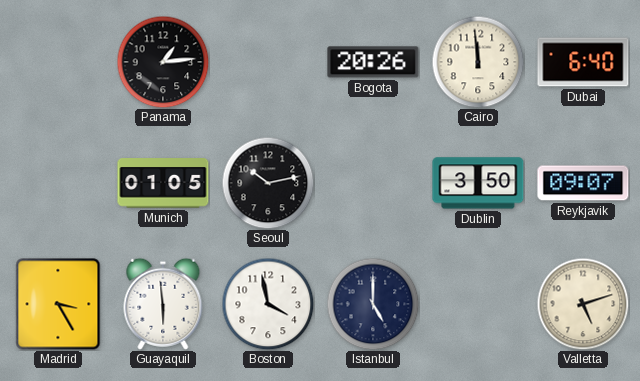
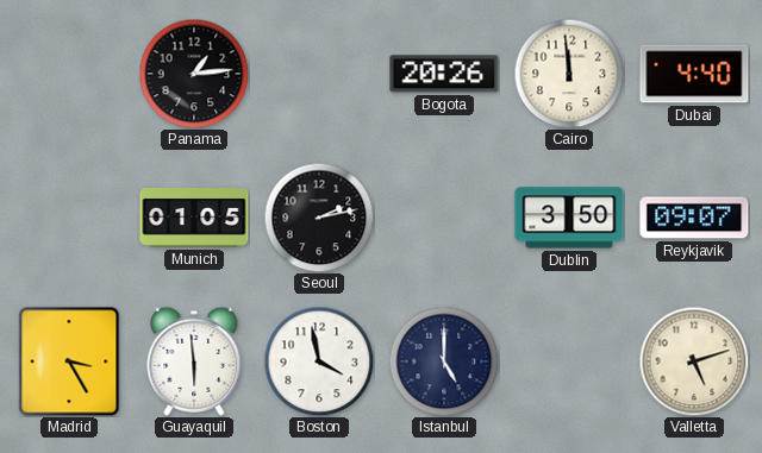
Dubai: 6:40 -> 4:40 (694, 74)
Seoul: 10:13 -> 2:13 (319, 218)
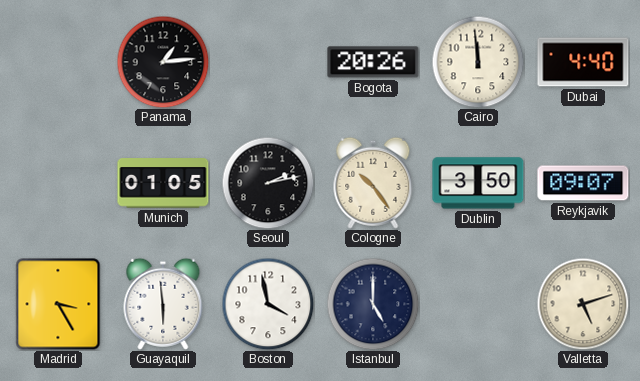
Cologne: none -> 10:24 (373, 183)
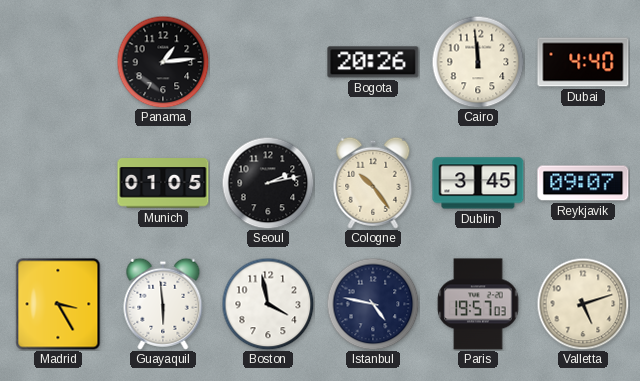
Dublin: 3:50 -> 3:45 (478, 183)
Istanbul: 5:00 -> 4:47 (373, 304)
Paris: none -> 19:57 (478, 304)
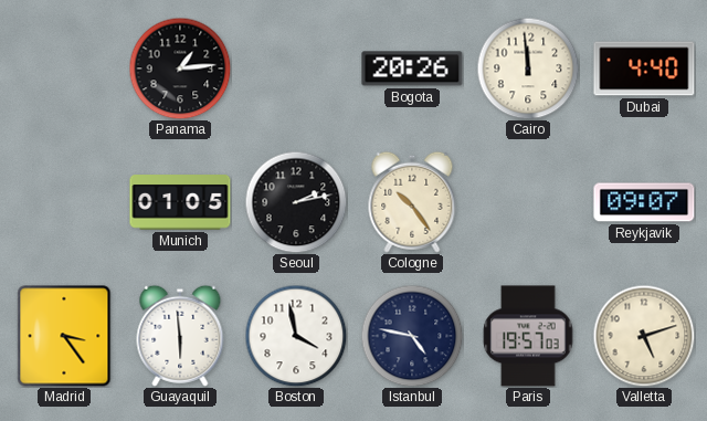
Dublin: 3:45 -> none (478, 183)
Madrid: 3:25 -> 3:24 (64, 336)
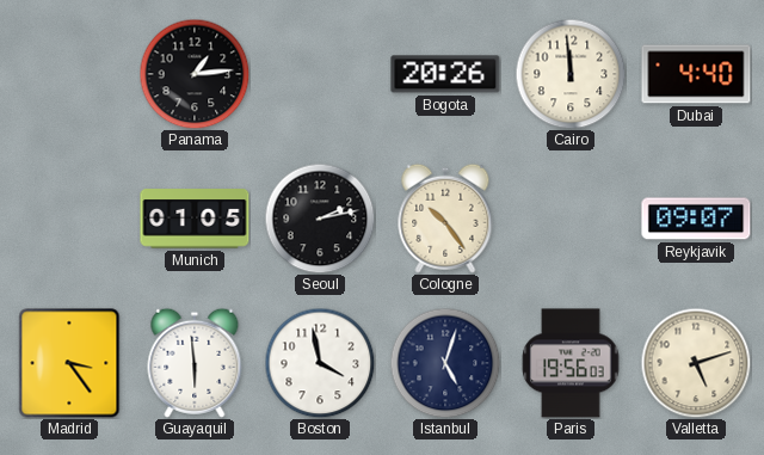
Istanbul: 4:47 -> 5:03 (445, 363)
Paris: 19:57 -> 19:56 (571, 363)
